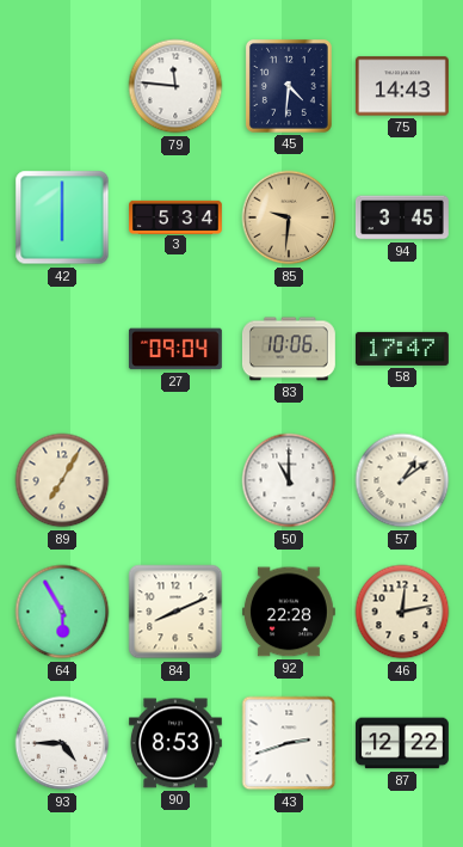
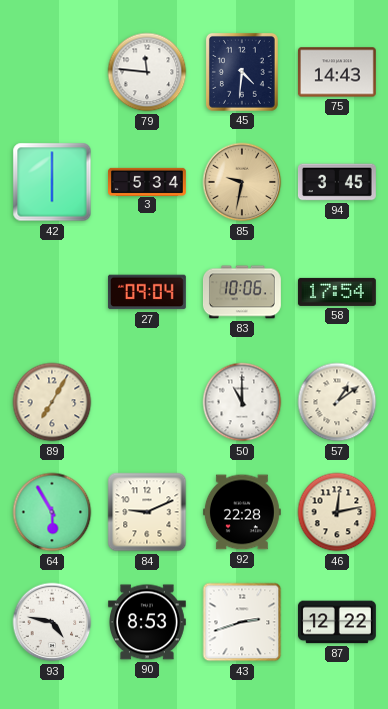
85: 9:31 -> 9:32 (242, 182)
58: 17:47 -> 17:54 (337, 292)
84: 8:11 -> 9:11 (147, 512)
93: 4:45 -> 4:47 (52, 622)
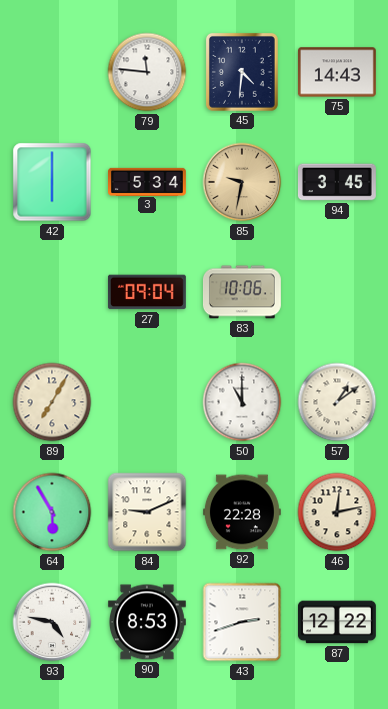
58: 17:54 -> none (337, 292)
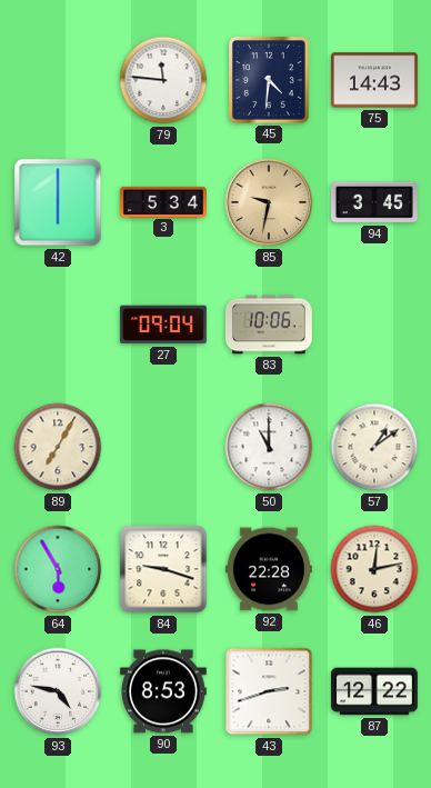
84: 9:11 -> 9:18 (163, 569)
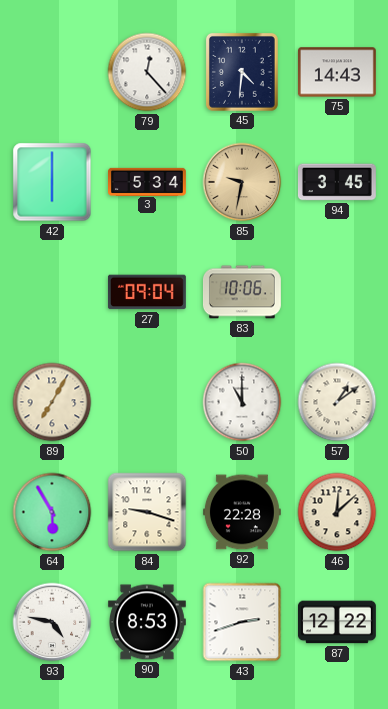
79: 11:46 -> 12:23 (147, 72)
46: 12:13 -> 12:08 (337, 512)
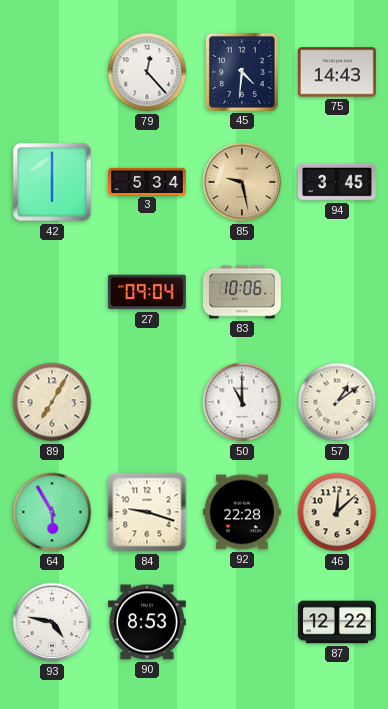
85: 9:32 -> 9:28 (242, 182)
43: 2:42 -> none (242, 622)
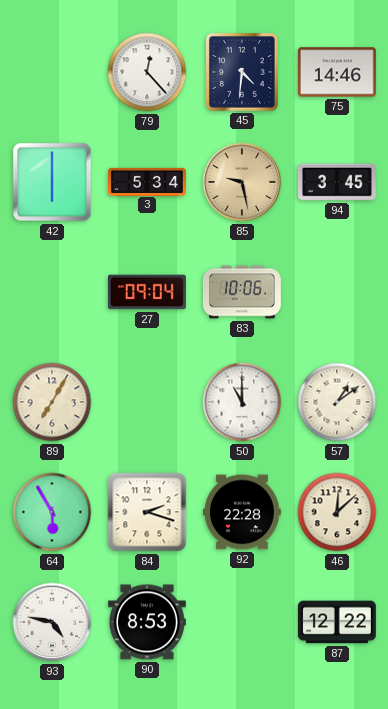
75: 14:43 -> 14:46 (337, 72)
84: 9:18 -> 2:18 (147, 512)
